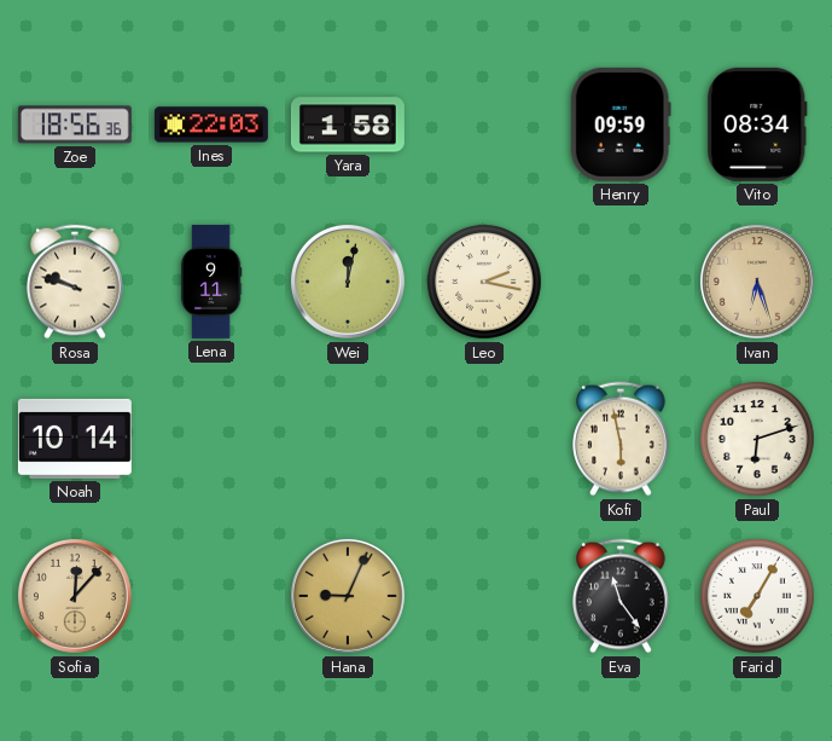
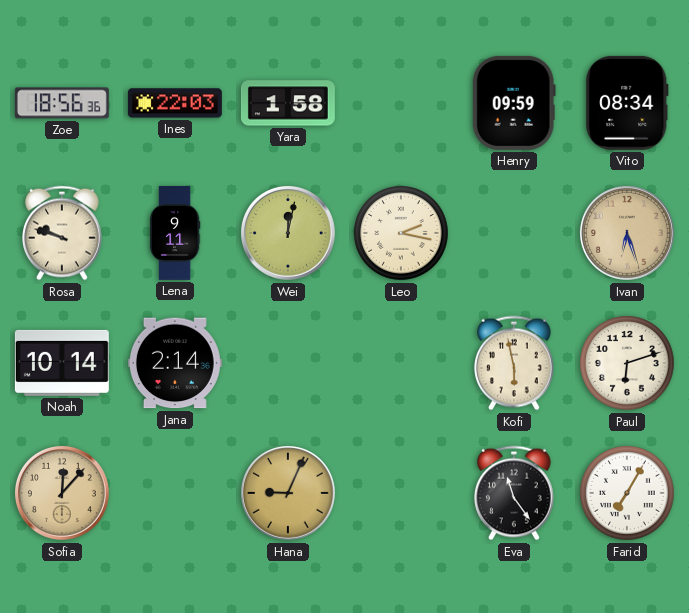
Jana: none -> 2:14 (175, 363)
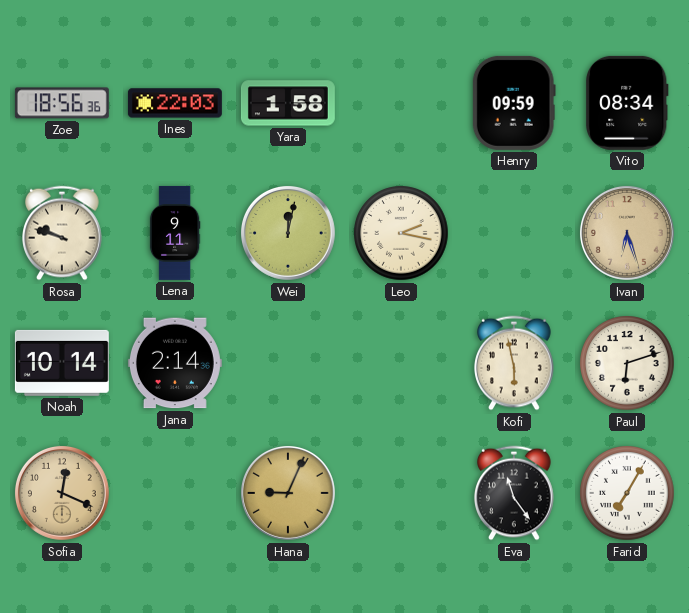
Sofia: 12:07 -> 12:19 (62, 493)
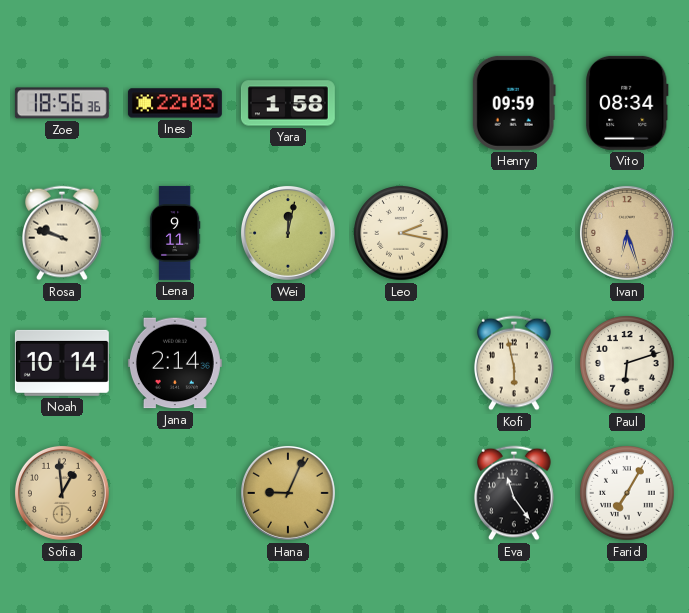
Sofia: 12:19 -> 12:59 (62, 493)
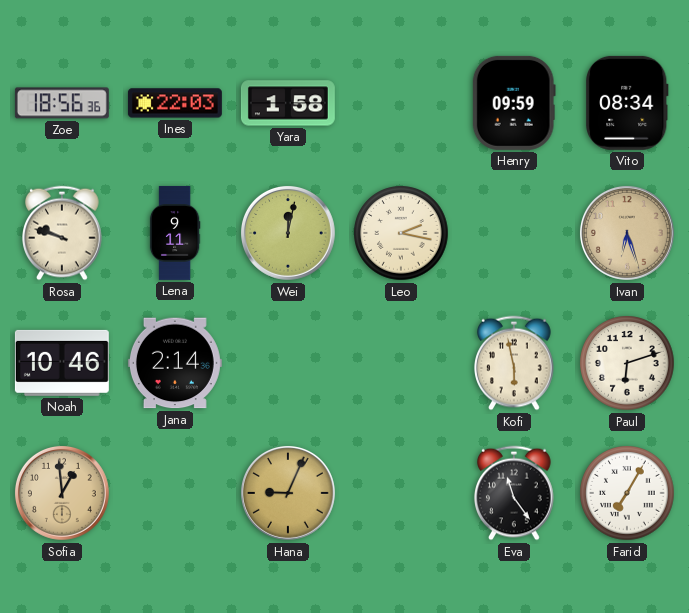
Noah: 10:14 -> 10:46 (62, 363)
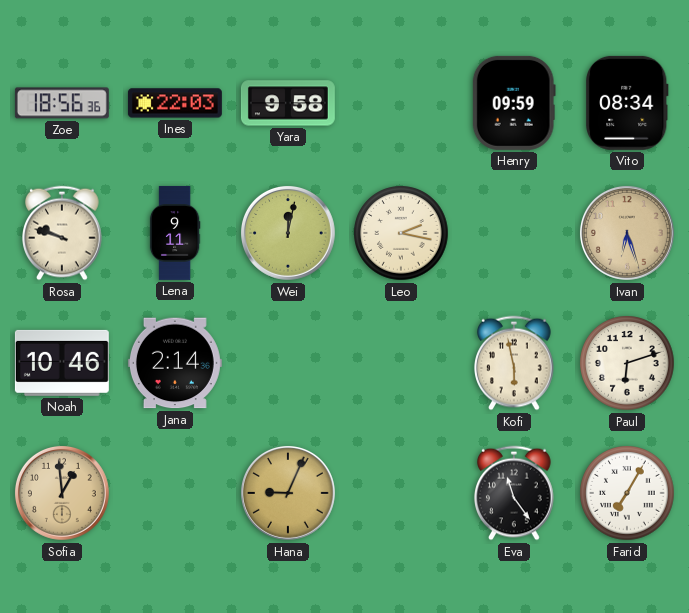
Yara: 1:58 -> 9:58 (288, 103)
